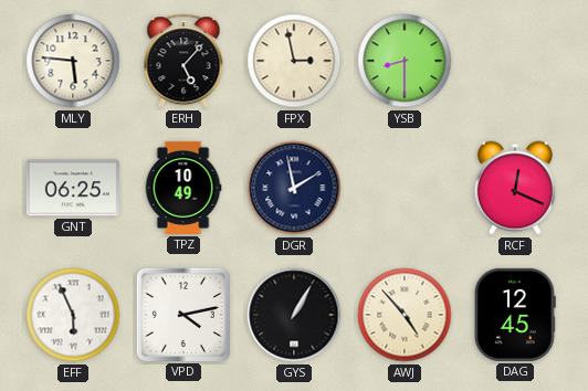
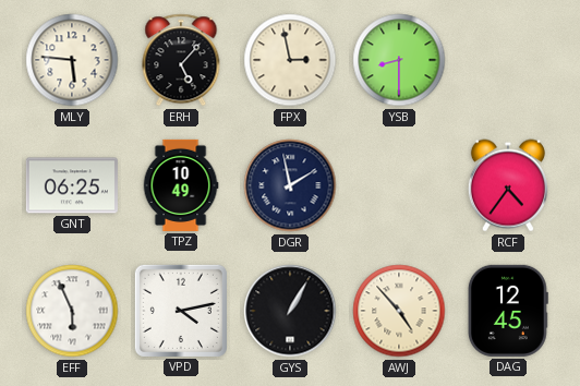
RCF: 12:19 -> 4:36 (508, 185)
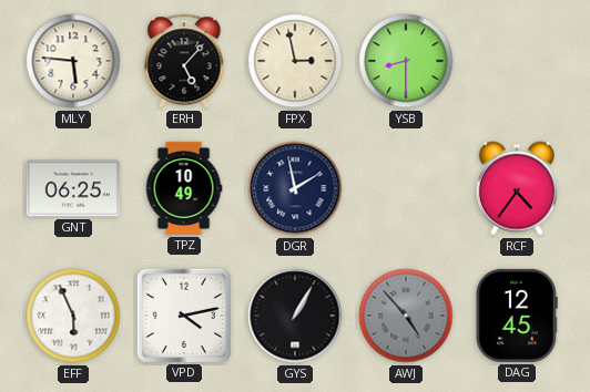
AWJ dial: cream -> grey (406, 316)
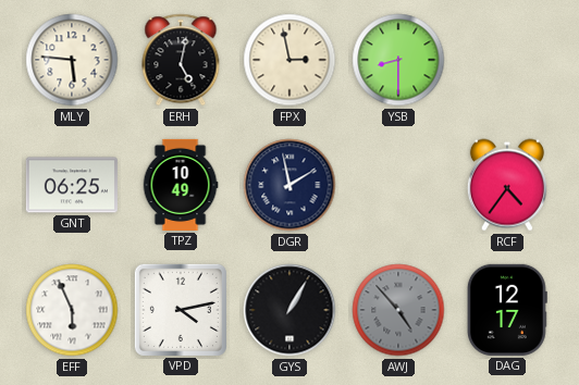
ERH: 5:07 -> 5:02 (181, 60)
DAG: 12:45 -> 12:17 (507, 310)
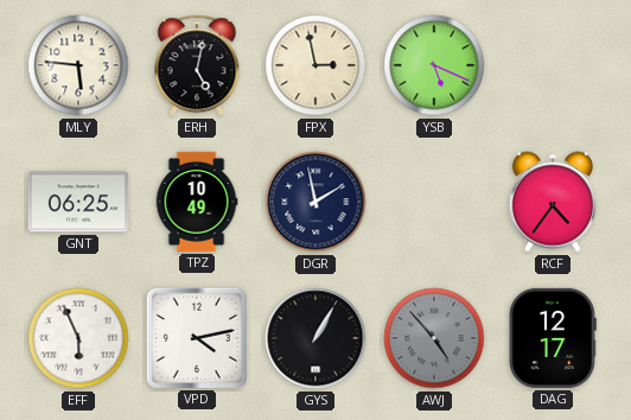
YSB: 8:30 -> 5:19 (434, 65)
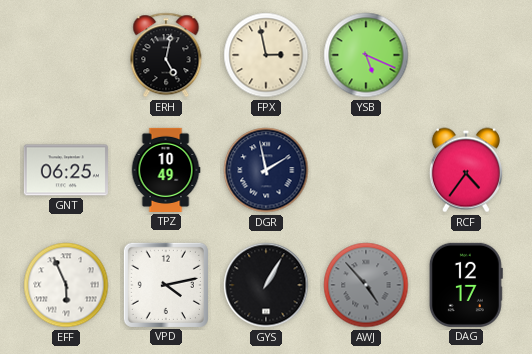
MLY: 5:46 -> none (78, 65)
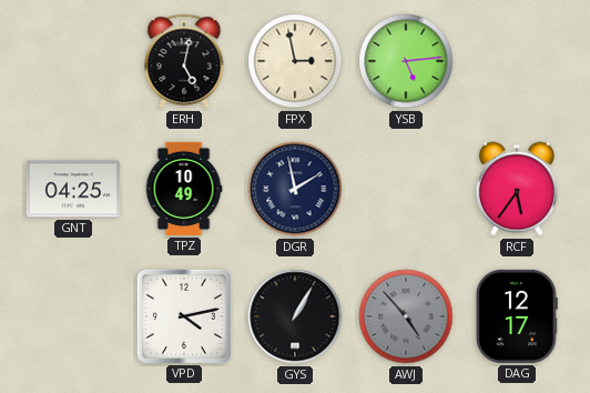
YSB: 5:19 -> 5:14 (406, 61)
GNT: 06:25 -> 04:25 (73, 189)
RCF: 4:36 -> 5:36 (517, 189)
EFF: 5:56 -> none (66, 285)
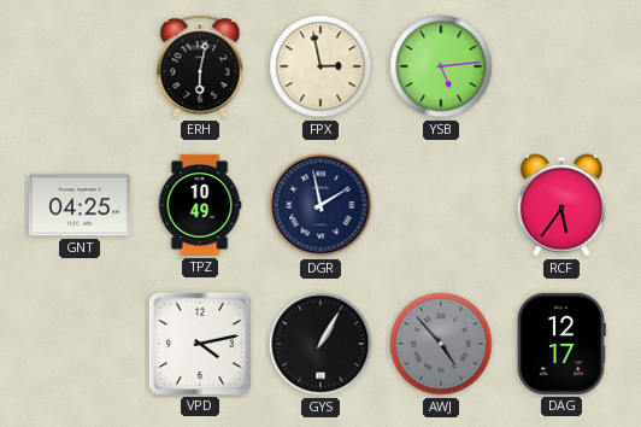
ERH: 5:02 -> 6:02 (200, 66)
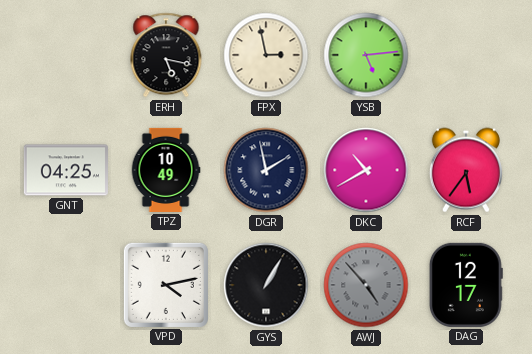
ERH: 6:02 -> 5:17 (166, 55)
DKC: none -> 10:40 (366, 170)
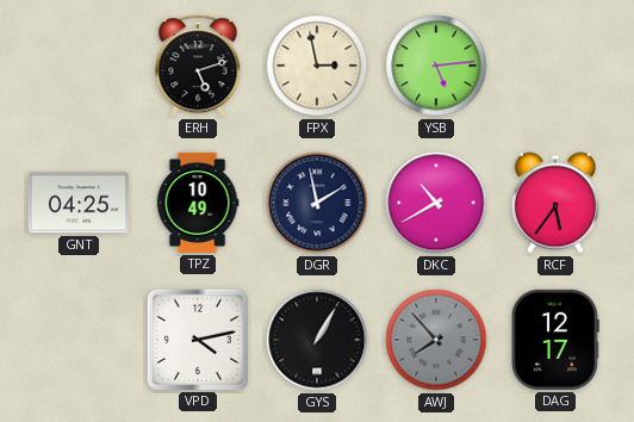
ERH: 5:17 -> 5:12 (198, 66)
AWJ: 4:53 -> 7:53 (436, 340)
